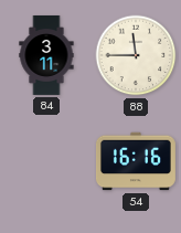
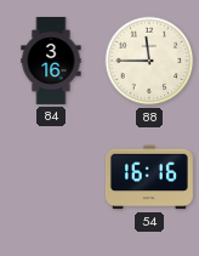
84: 3:11 -> 3:16 (51, 61)
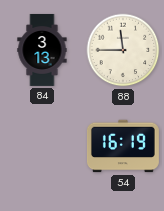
84: 3:16 -> 3:13 (42, 50)
54: 16:16 -> 16:19 (123, 146)
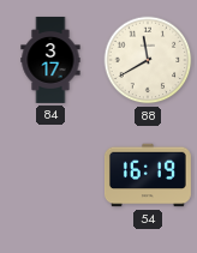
84: 3:13 -> 3:17 (50, 60)
88: 11:45 -> 11:40 (148, 60)
